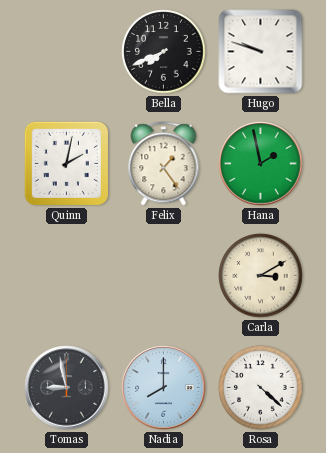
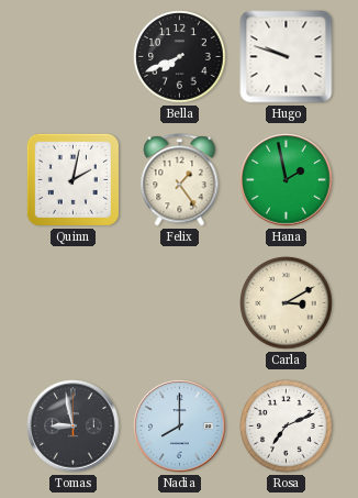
Rosa: 4:22 -> 7:11 (287, 427)
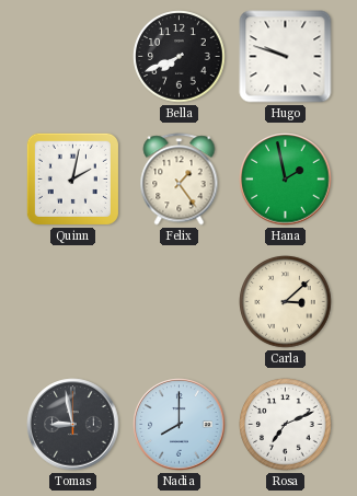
Carla: 3:10 -> 3:08 (286, 302)
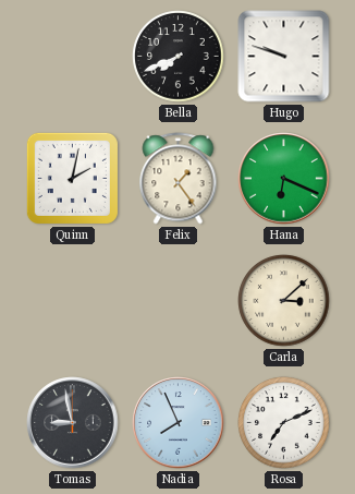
Hana: 1:58 -> 6:19 (284, 179)
Nadia: 8:00 -> 7:56 (179, 423)
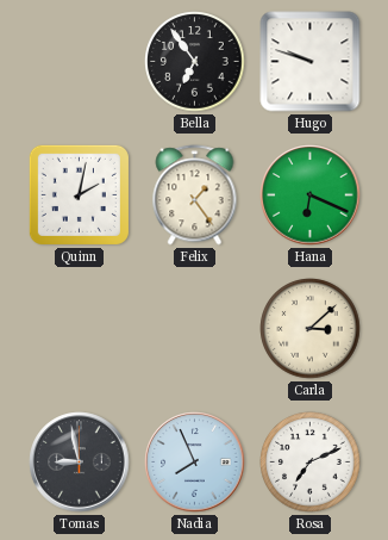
Bella: 7:41 -> 6:54 (195, 62)
